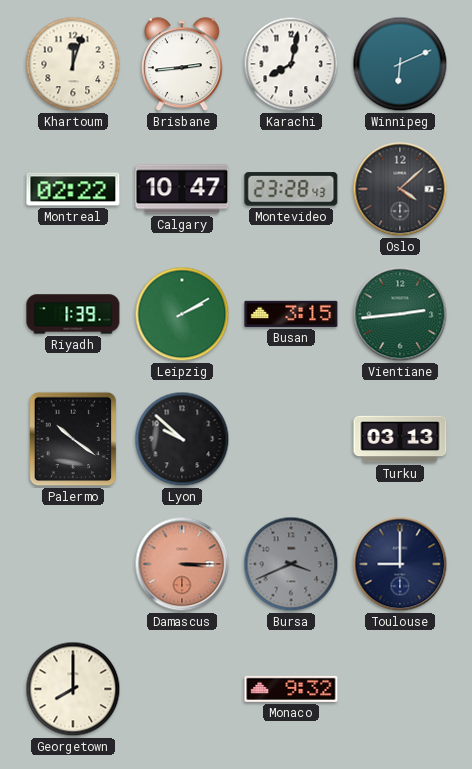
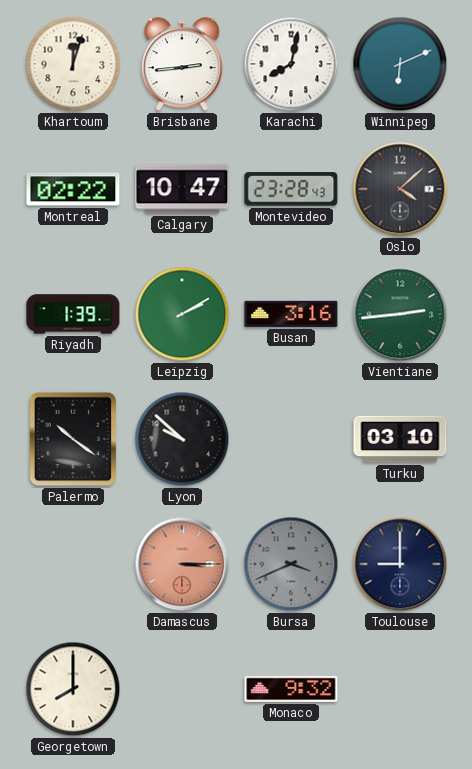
Busan: 3:15 -> 3:16 (291, 314)
Turku: 03:13 -> 03:10 (400, 439)
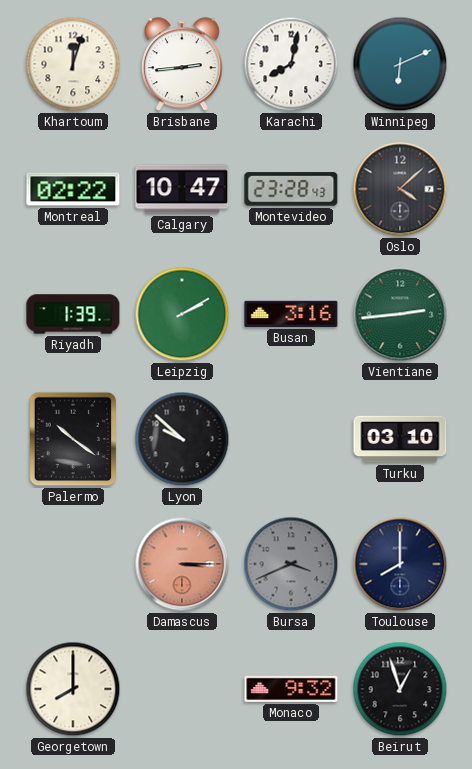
Toulouse: 9:00 -> 8:00 (400, 564)
Beirut: none -> 12:57 (400, 689)
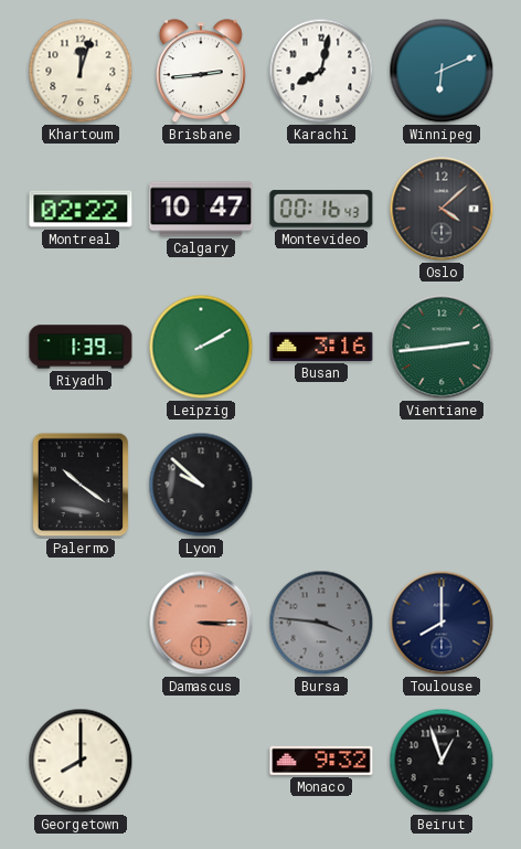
Montevideo: 23:28 -> 00:16 (321, 209)
Turku: 03:10 -> none (400, 439)
Bursa: 3:41 -> 3:46 (321, 623)
